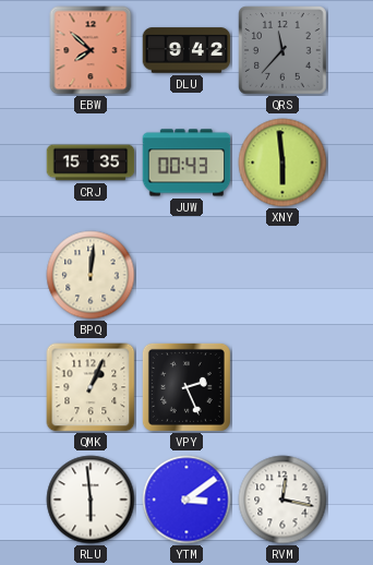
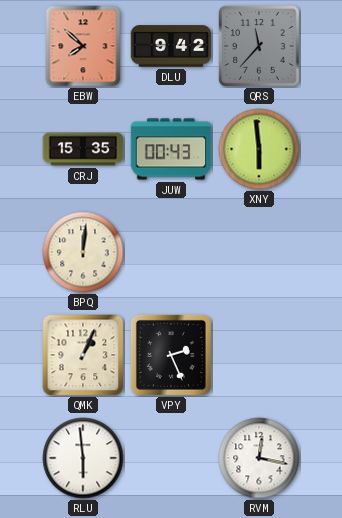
YTM: 3:09 -> none (186, 500)
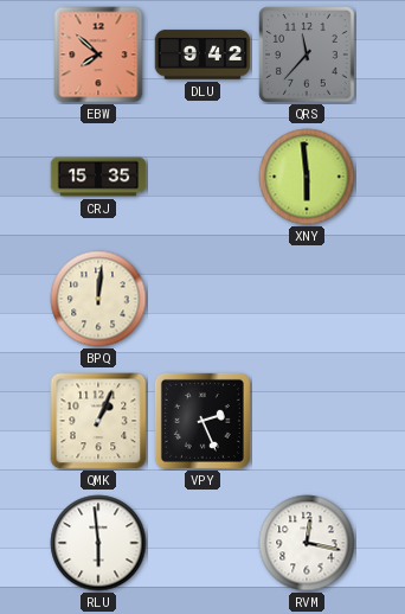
JUW: 00:43 -> none (171, 149)
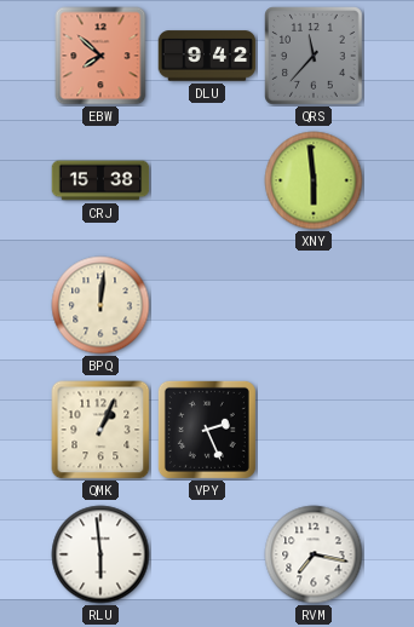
CRJ: 15:35 -> 15:38 (100, 180)
RVM: 12:17 -> 7:17 (314, 554)
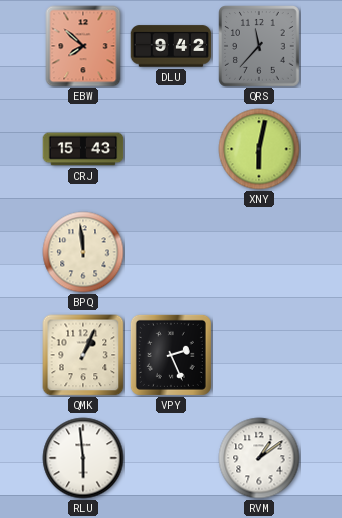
CRJ: 15:38 -> 15:43 (83, 149)
XNY: 5:59 -> 6:02 (259, 149)
BPQ: 12:01 -> 11:59 (83, 252)
RVM: 7:17 -> 1:09 (259, 458)
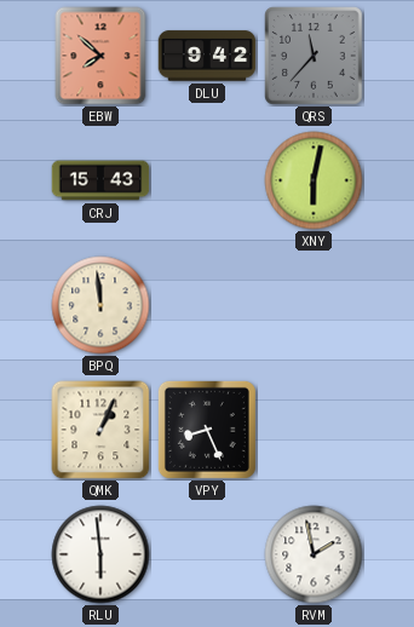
VPY: 2:26 -> 8:26 (207, 430)
RVM: 1:09 -> 1:58 (314, 554)
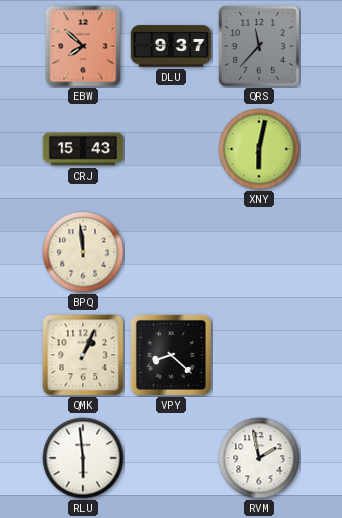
DLU: 9:42 -> 9:37 (171, 46)
VPY: 8:26 -> 8:22 (171, 355)
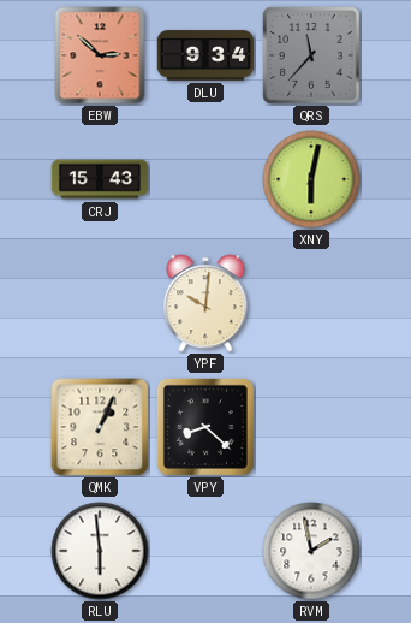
EBW: 7:52 -> 2:52 (100, 55)
DLU: 9:37 -> 9:34 (205, 55)
BPQ: 11:59 -> none (83, 252)
YPF: none -> 10:01 (205, 303)
